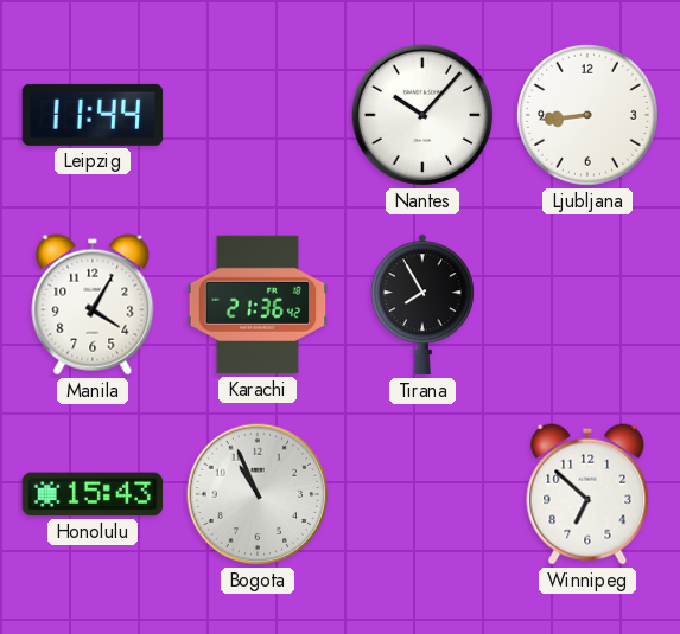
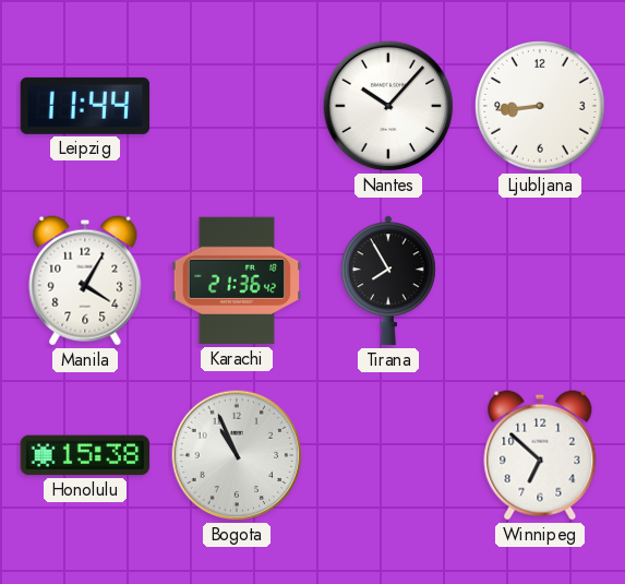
Honolulu: 15:43 -> 15:38 (85, 455)
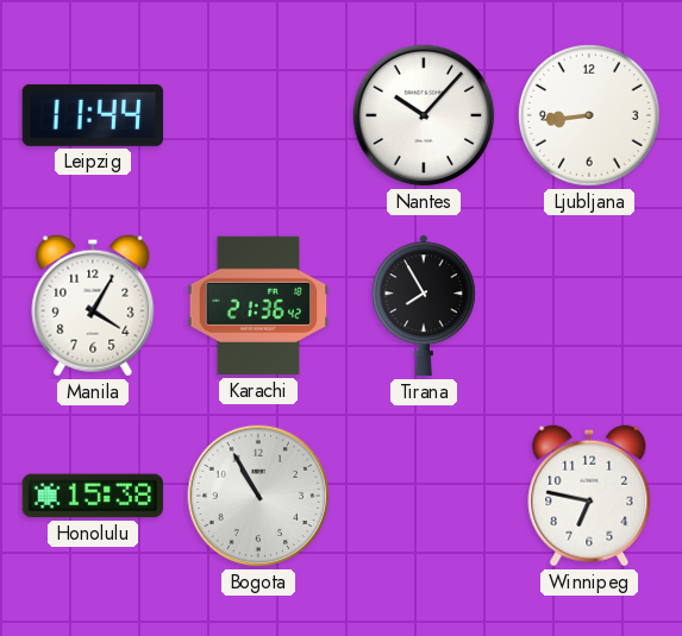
Bogota: 10:56 -> 10:55 (258, 496)
Winnipeg: 6:52 -> 6:47 (589, 496)
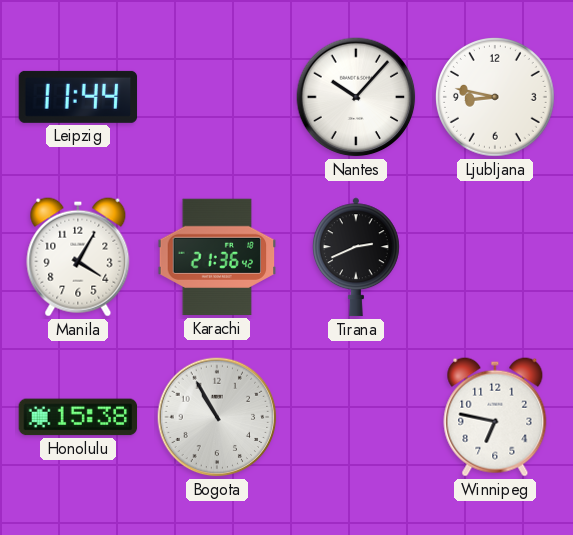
Ljubljana: 8:44 -> 8:47 (496, 98)
Tirana: 7:55 -> 2:41 (356, 257)
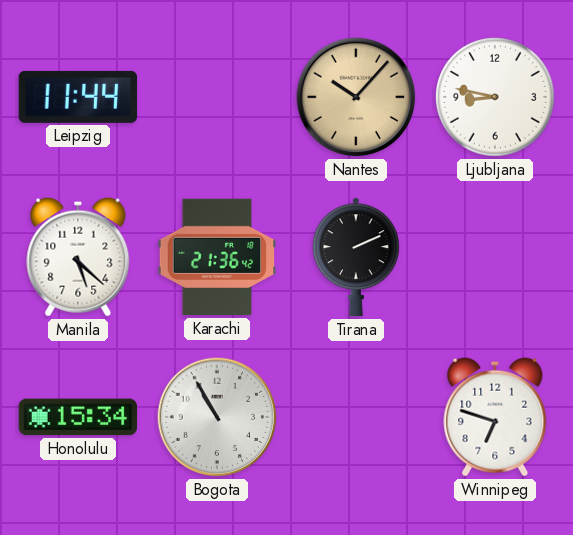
Nantes dial: white -> champagne (356, 97)
Manila: 4:05 -> 5:22 (78, 257)
Tirana: 2:41 -> 2:11 (356, 257)
Honolulu: 15:38 -> 15:34 (78, 417)
Winnipeg: 6:47 -> 6:48 (495, 417)
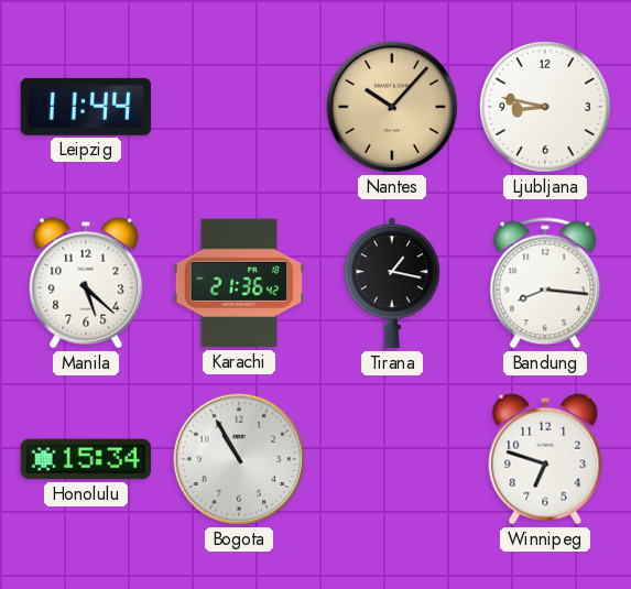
Tirana: 2:11 -> 1:17 (392, 283)
Bandung: none -> 8:16 (545, 283)
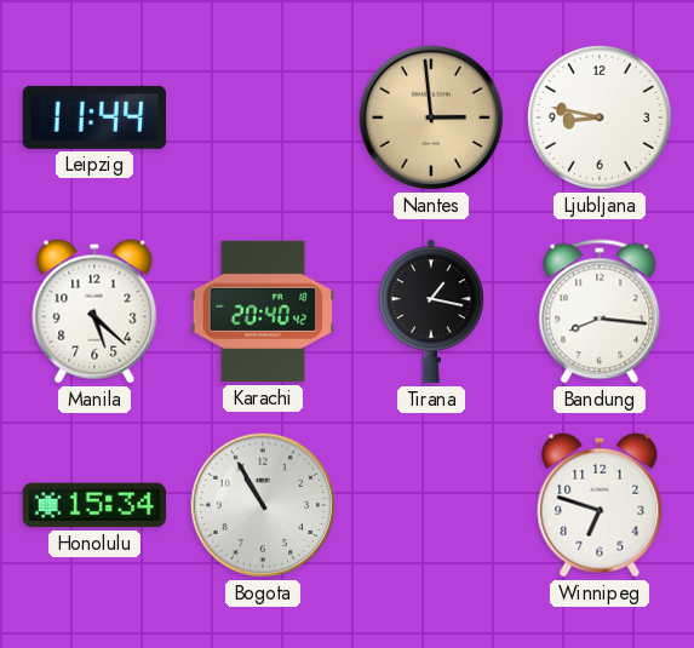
Nantes: 10:07 -> 2:59 (431, 117)
Karachi: 21:36 -> 20:40 (263, 311)
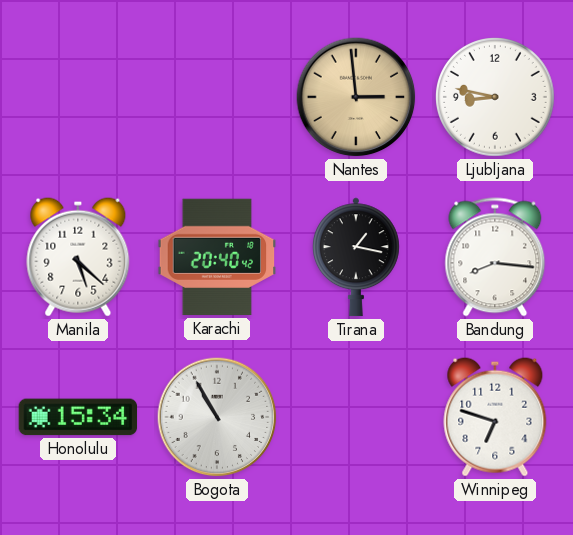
Leipzig: 11:44 -> none (94, 117)
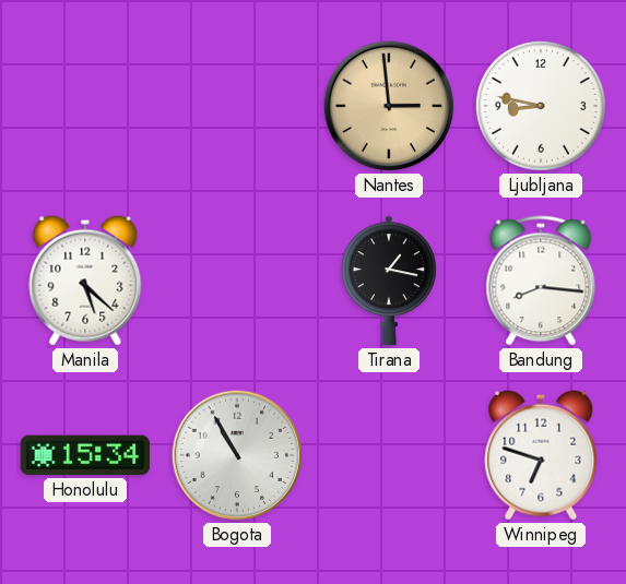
Karachi: 20:40 -> none (217, 257)
